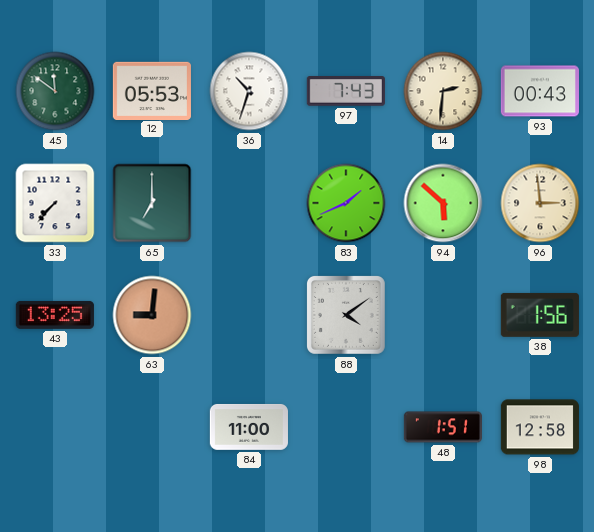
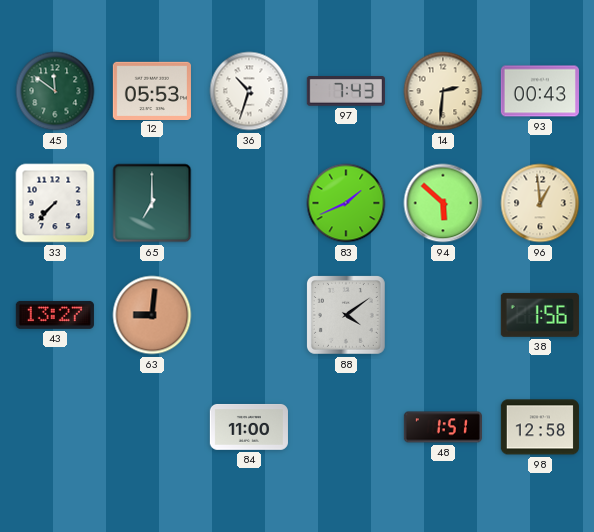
96: 2:59 -> 12:59 (540, 203)
43: 13:25 -> 13:27 (55, 315)
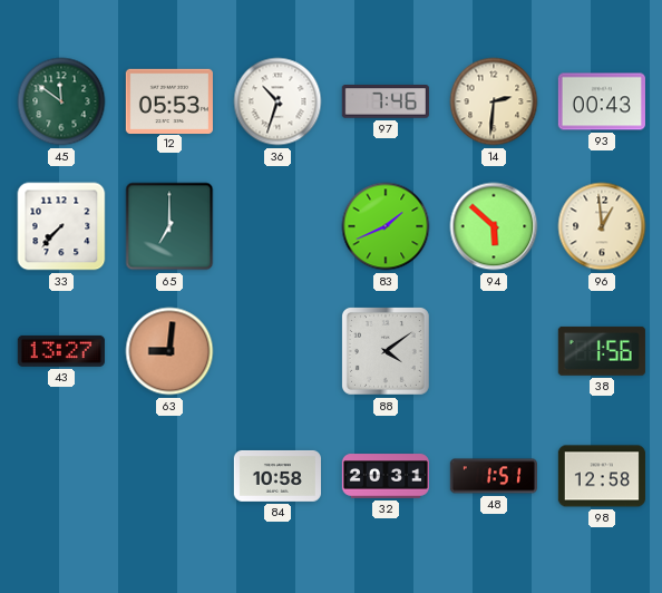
97: 7:43 -> 7:46 (386, 101)
84: 11:00 -> 10:58 (278, 476)
32: none -> 20:31 (384, 476)
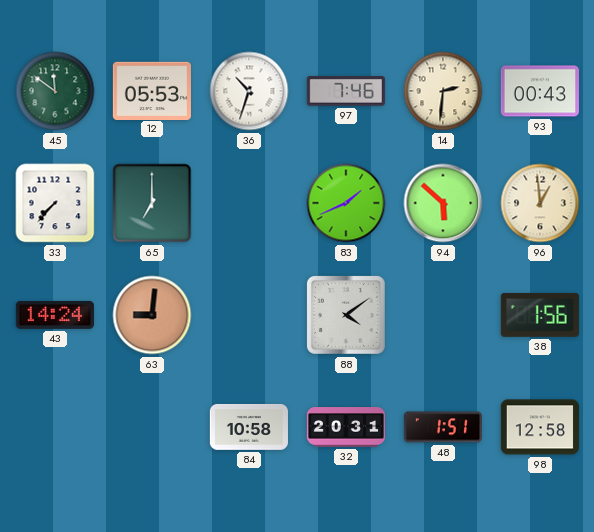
43: 13:27 -> 14:24 (55, 315)
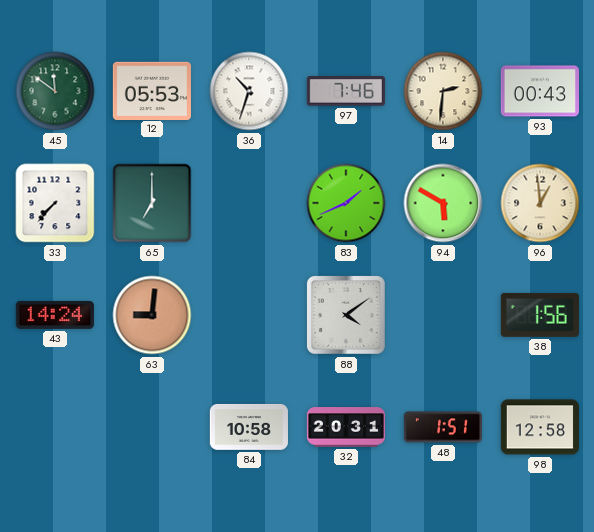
94: 5:52 -> 5:50 (443, 203)
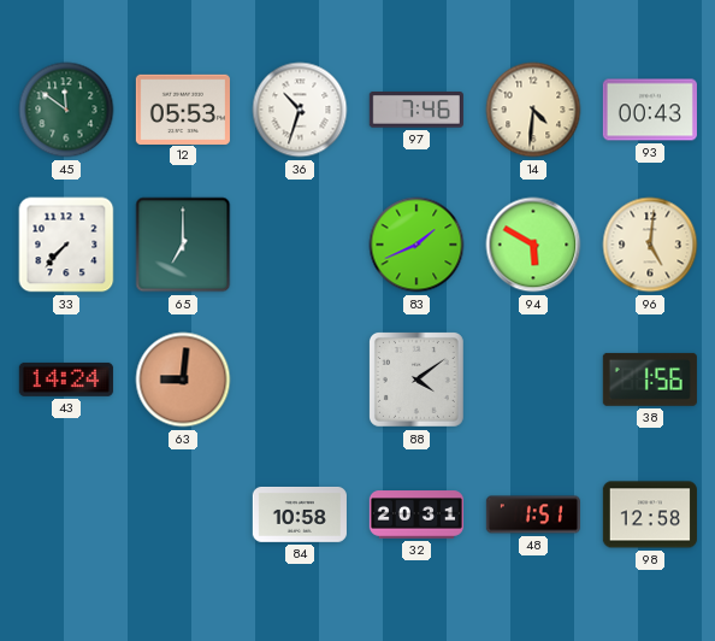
14: 2:31 -> 4:31 (533, 110)
96: 12:59 -> 5:01 (650, 245)
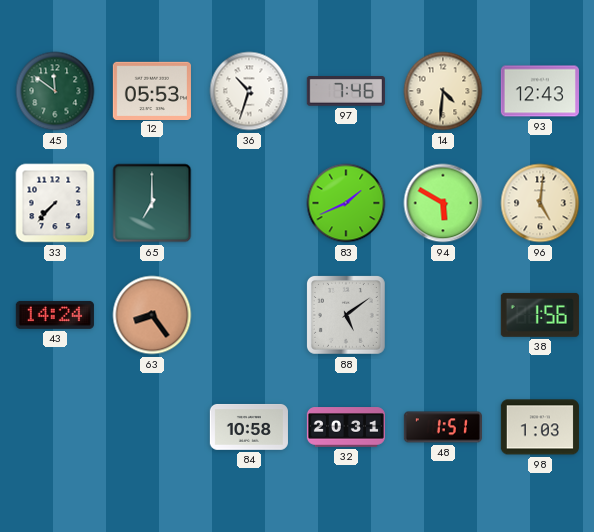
93: 00:43 -> 12:43 (540, 91)
63: 9:01 -> 8:24 (152, 315)
88: 4:09 -> 5:09 (346, 315)
98: 12:58 -> 1:03 (540, 427)
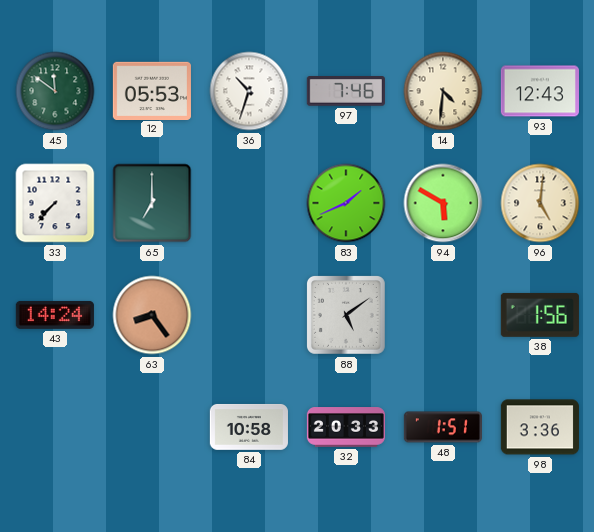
32: 20:31 -> 20:33 (345, 427)
98: 1:03 -> 3:36 (540, 427)
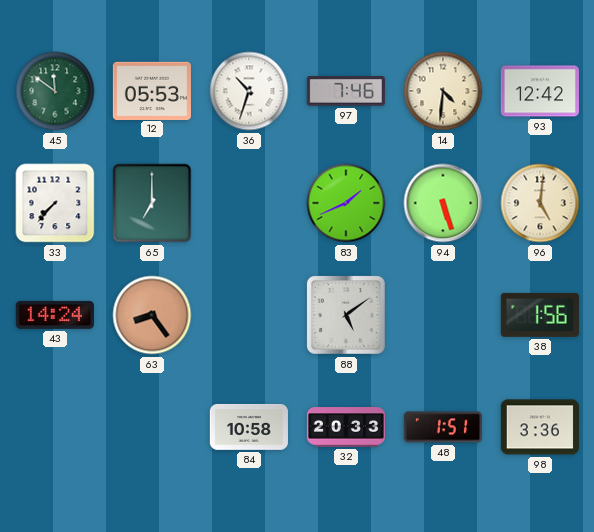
93: 12:43 -> 12:42 (540, 91)
94: 5:50 -> 5:27 (443, 203)
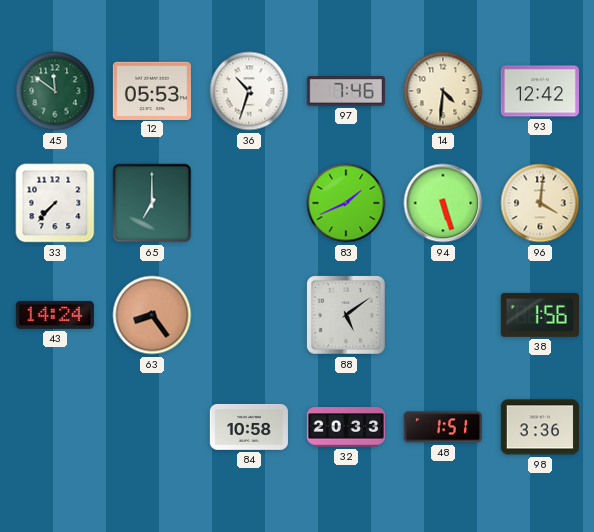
96: 5:01 -> 4:01 (540, 203)
